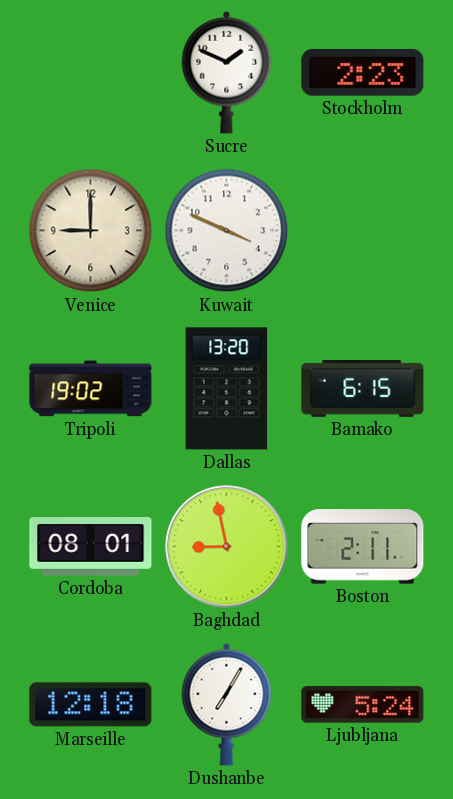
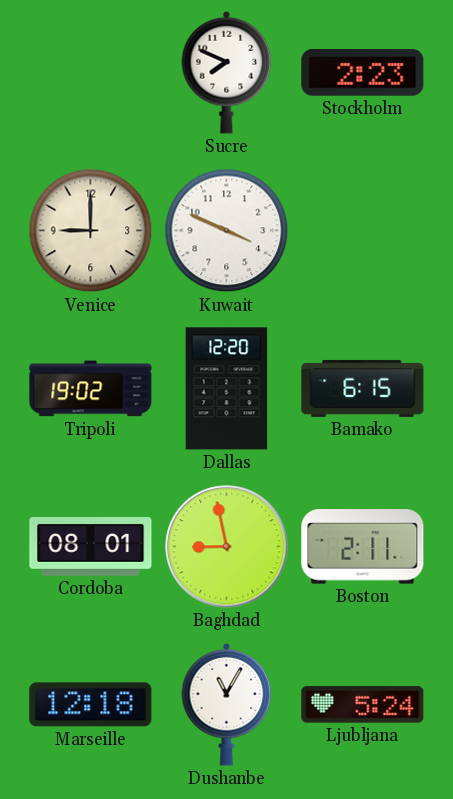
Sucre: 1:49 -> 7:49 (227, 72)
Dallas: 13:20 -> 12:20 (227, 389)
Dushanbe: 7:05 -> 11:05 (227, 704)
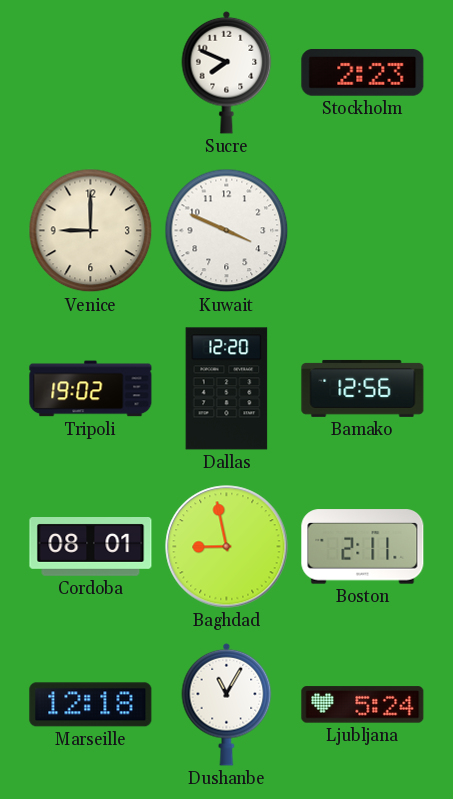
Bamako: 6:15 -> 12:56 (363, 388)
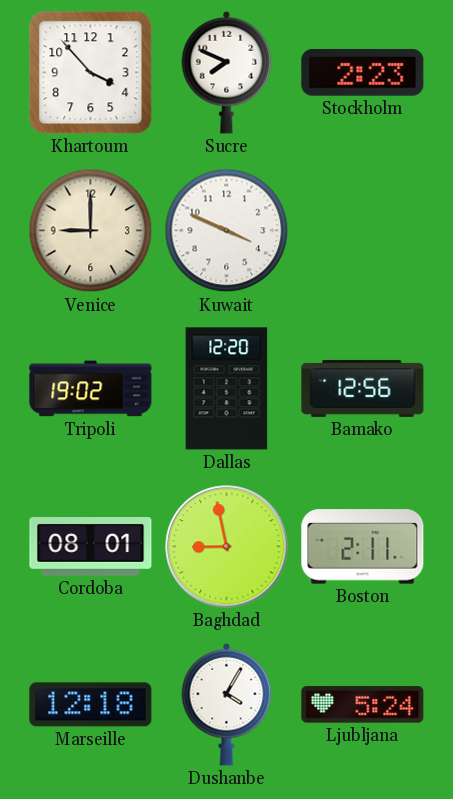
Khartoum: none -> 3:53 (91, 73)
Dushanbe: 11:05 -> 4:05 (227, 704)
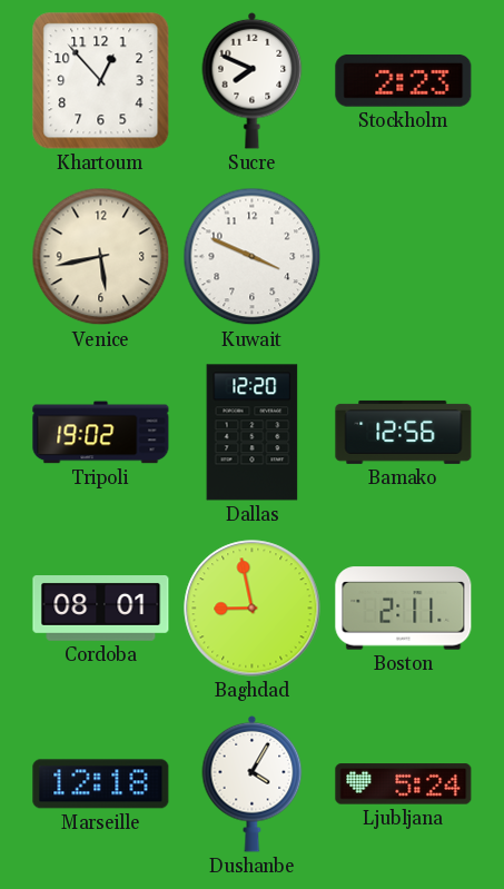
Khartoum: 3:53 -> 12:53 (101, 81)
Venice: 9:00 -> 5:43 (101, 257)
